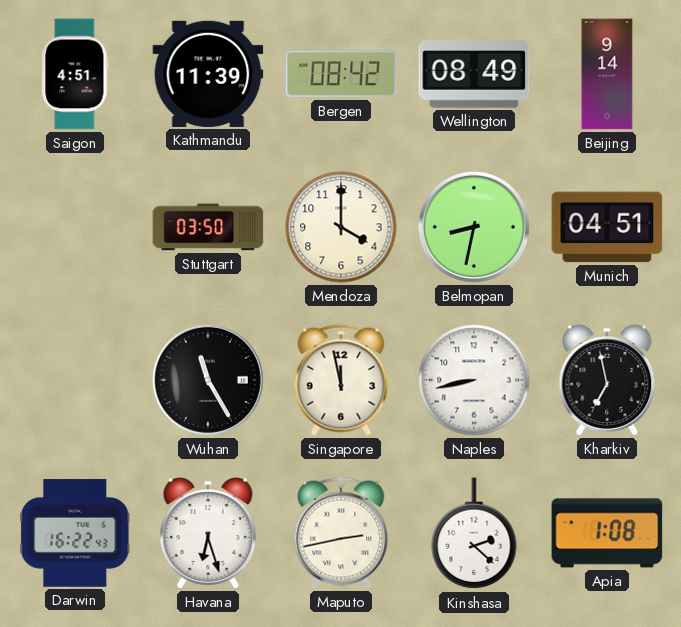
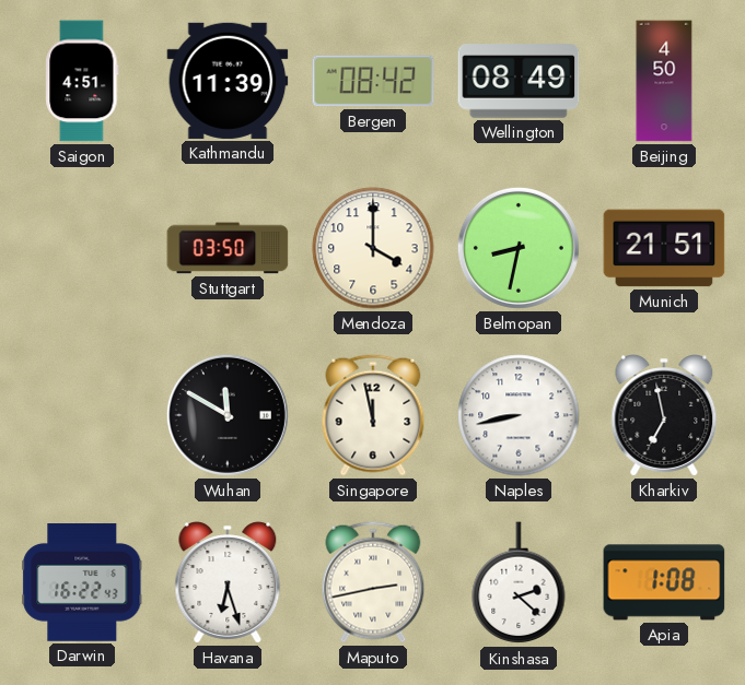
Beijing: 9:14 -> 4:50 (664, 81)
Munich: 04:51 -> 21:51 (664, 248)
Wuhan: 11:25 -> 11:50 (228, 415)
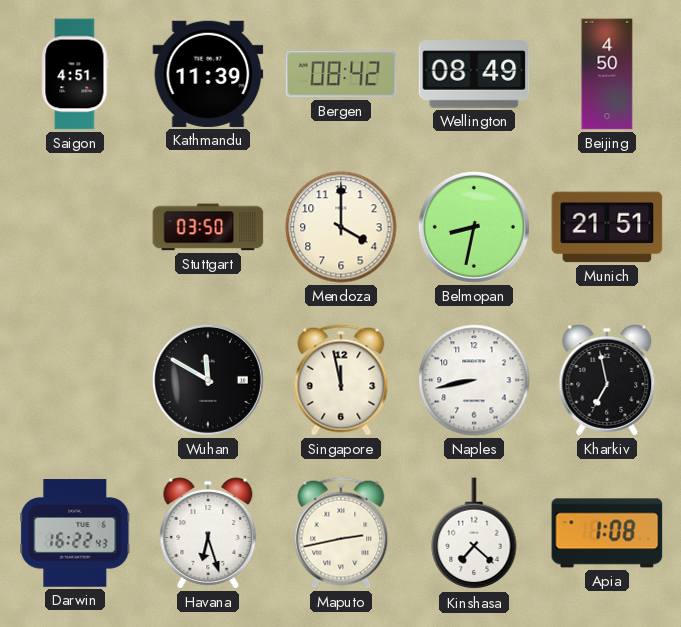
Kinshasa: 2:22 -> 7:22 (474, 534)
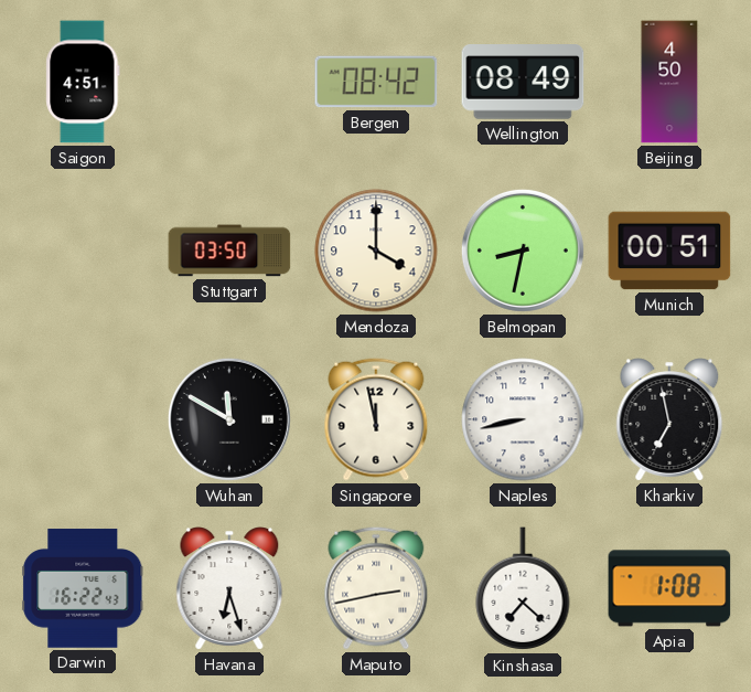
Kathmandu: 11:39 -> none (208, 74)
Munich: 21:51 -> 00:51 (669, 251)
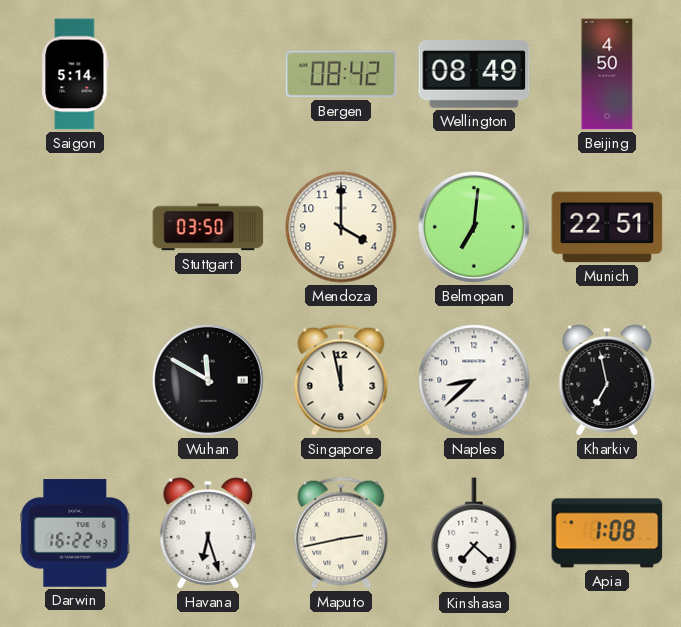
Saigon: 4:51 -> 5:14 (75, 74)
Belmopan: 8:32 -> 7:01 (474, 227)
Munich: 00:51 -> 22:51 (607, 227)
Naples: 8:43 -> 8:38 (474, 380)
